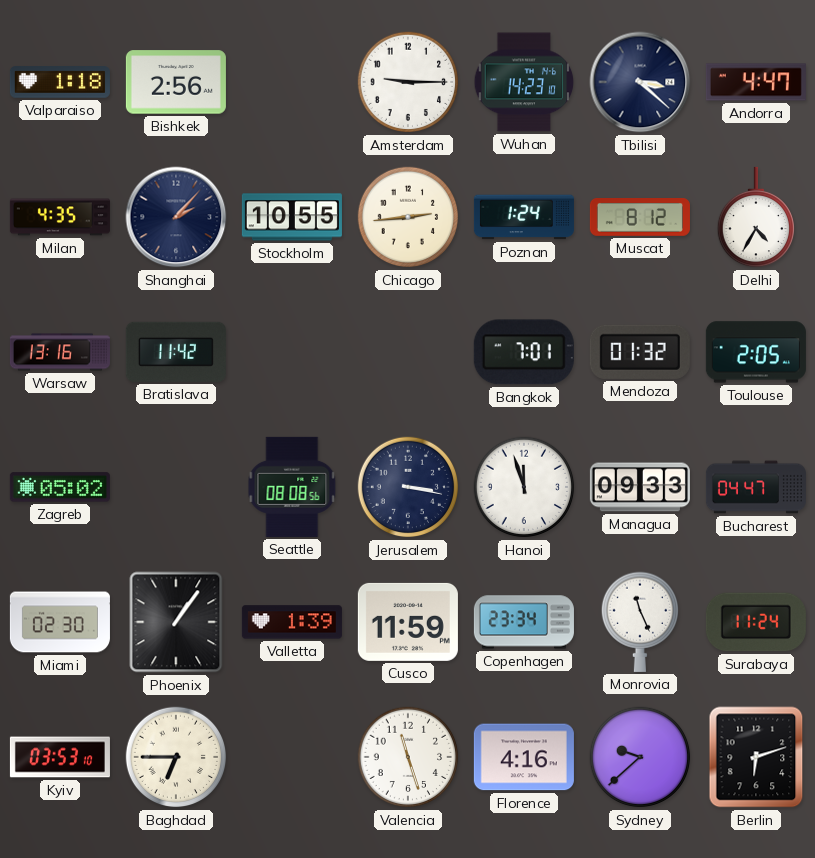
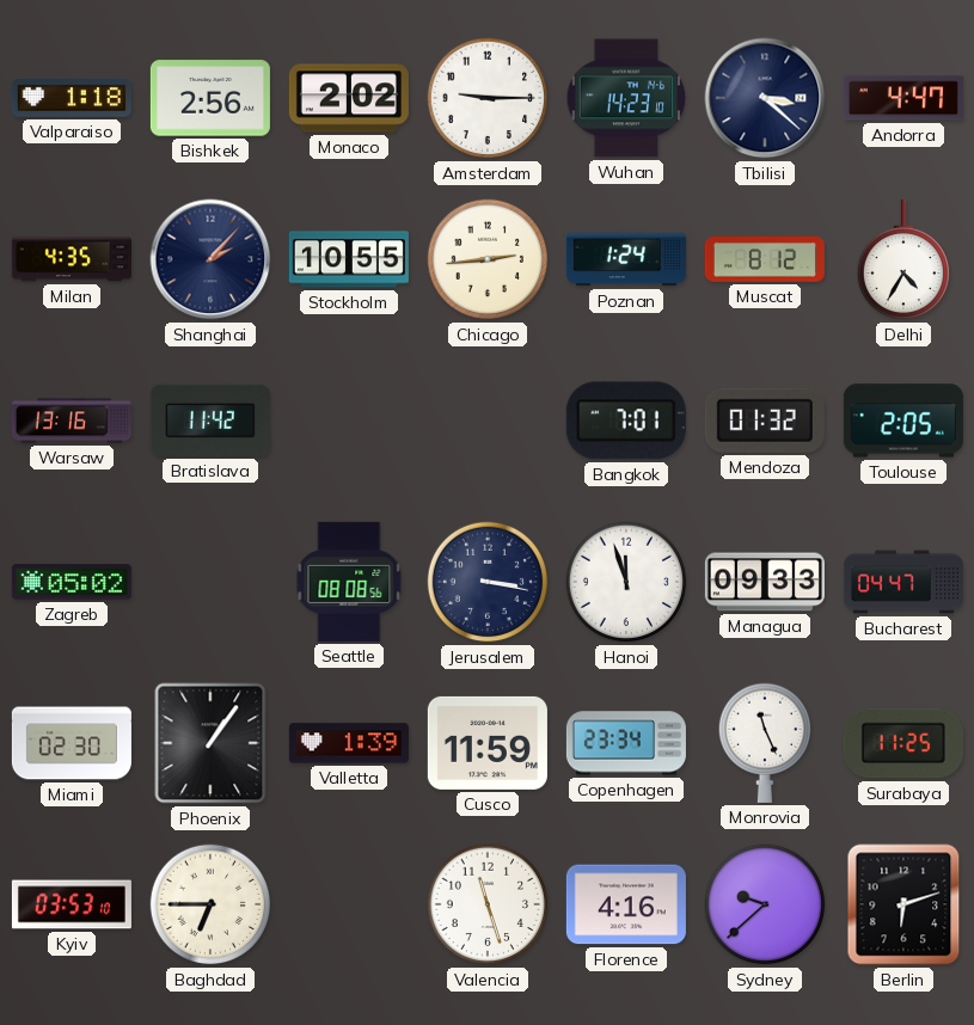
Monaco: none -> 2:02 (349, 98)
Surabaya: 11:24 -> 11:25 (903, 743)
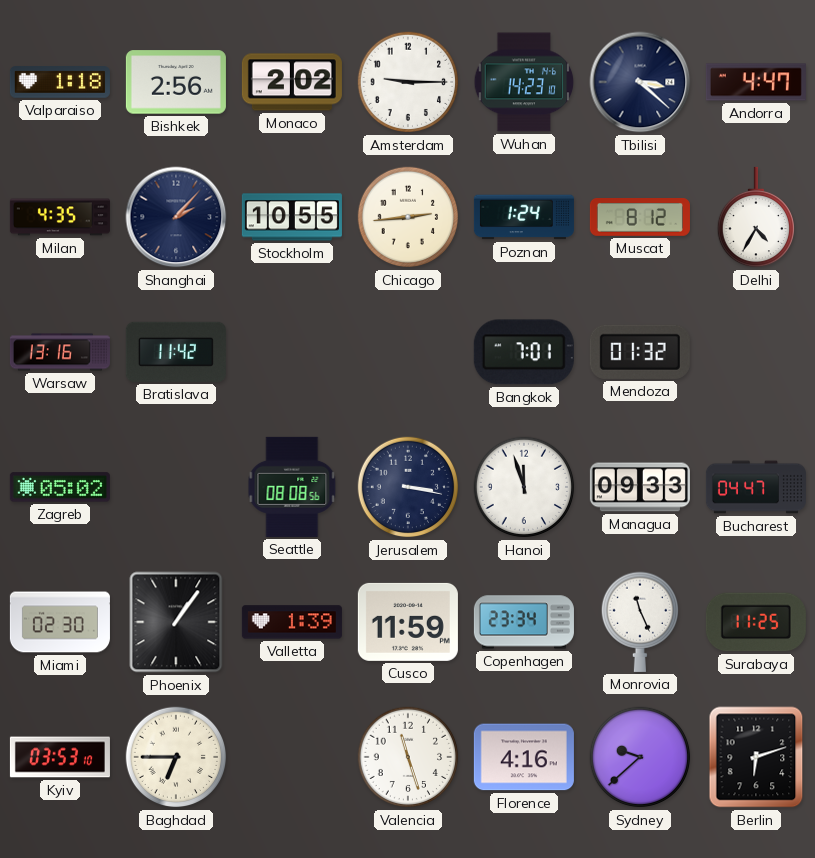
Toulouse: 2:05 -> none (903, 421)
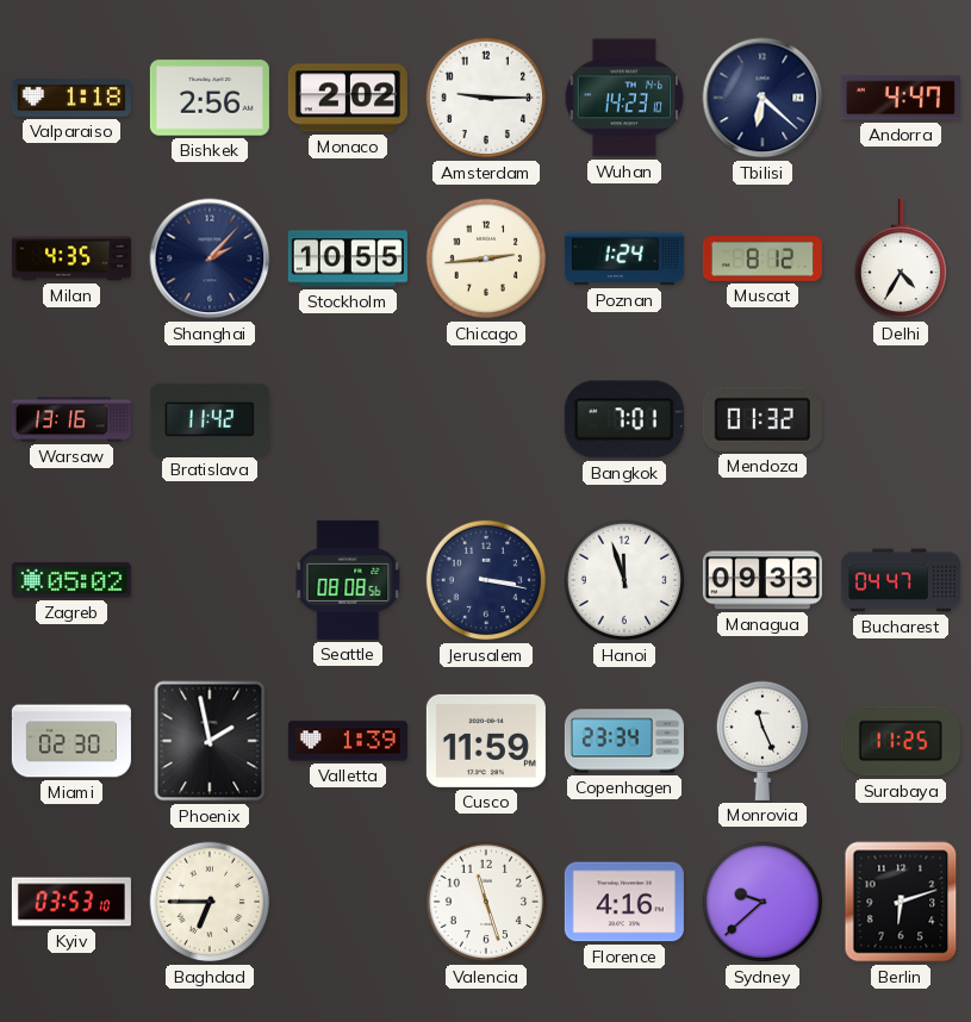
Tbilisi: 3:22 -> 6:22 (763, 98)
Phoenix: 1:06 -> 1:58 (210, 741)
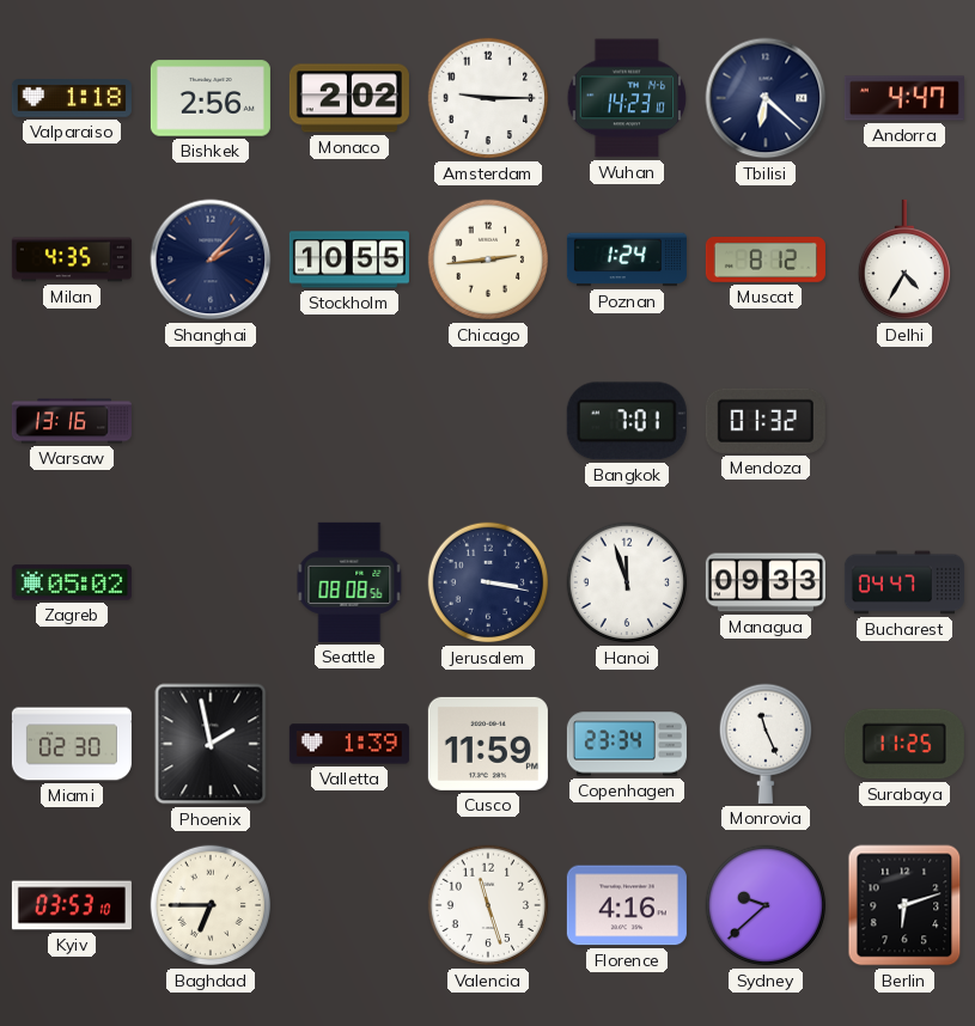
Bratislava: 11:42 -> none (210, 419)
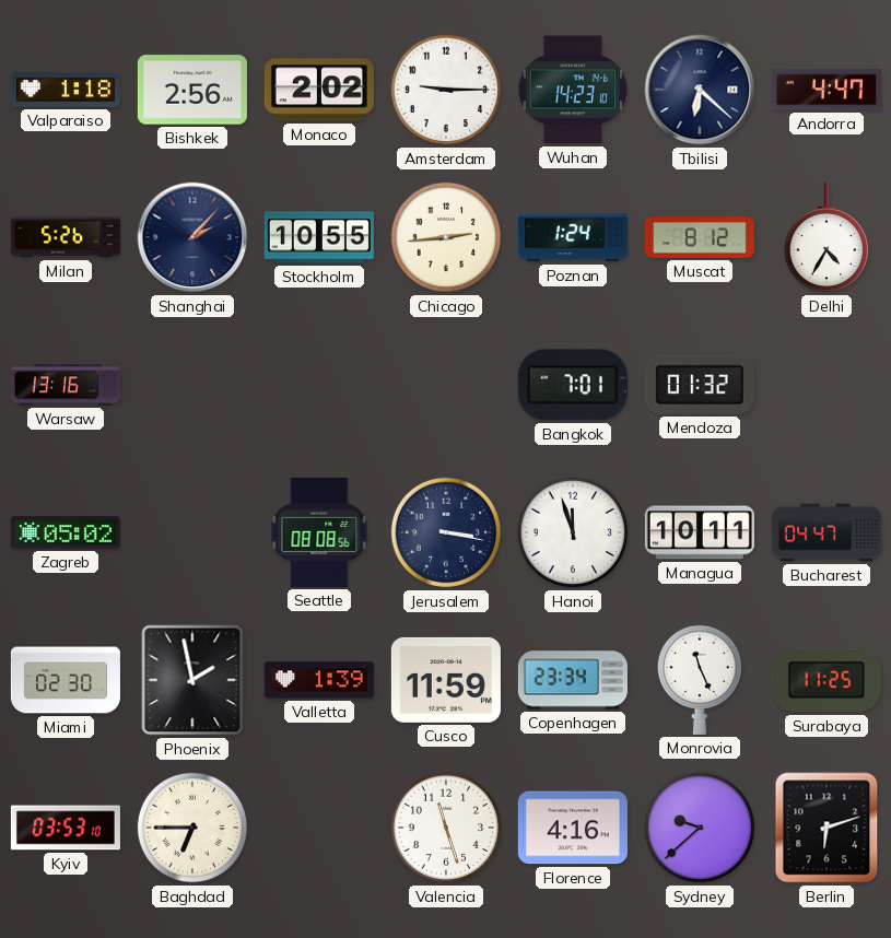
Milan: 4:35 -> 5:26 (66, 237)
Managua: 09:33 -> 10:11 (700, 532)
